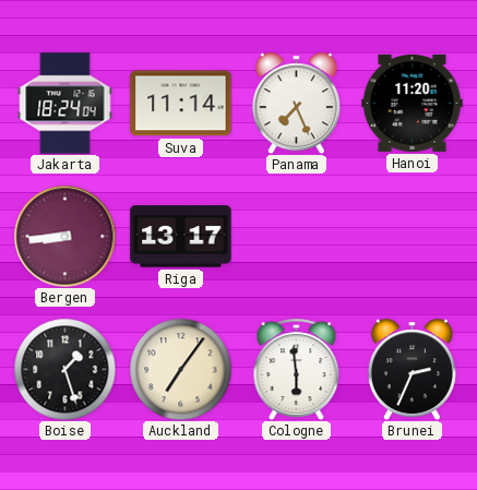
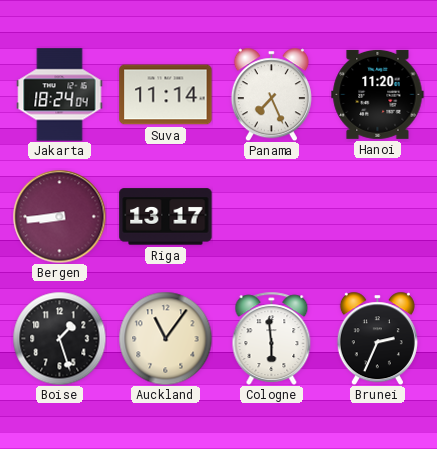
Auckland: 7:06 -> 11:06 (165, 338)
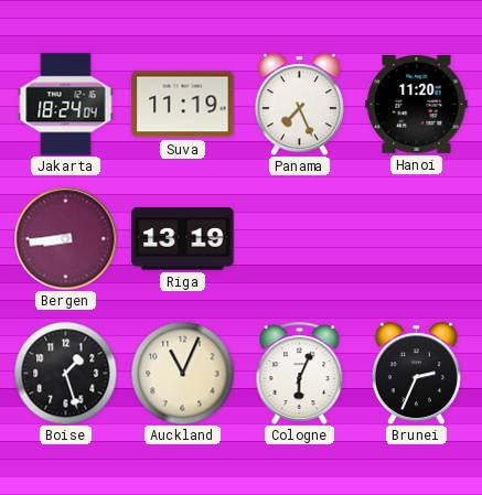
Suva: 11:14 -> 11:19 (183, 105)
Riga: 13:17 -> 13:19 (183, 239)
Auckland: 11:06 -> 11:04 (182, 373)
Cologne: 5:59 -> 6:04 (300, 373)
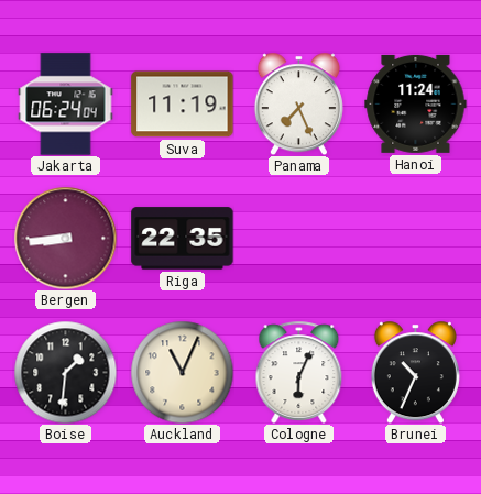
Jakarta: 18:24 -> 06:24 (66, 105)
Hanoi: 11:20 -> 11:24 (416, 103)
Riga: 13:19 -> 22:35 (183, 239)
Boise: 1:27 -> 1:31 (65, 372)
Brunei: 2:34 -> 10:34 (415, 372)
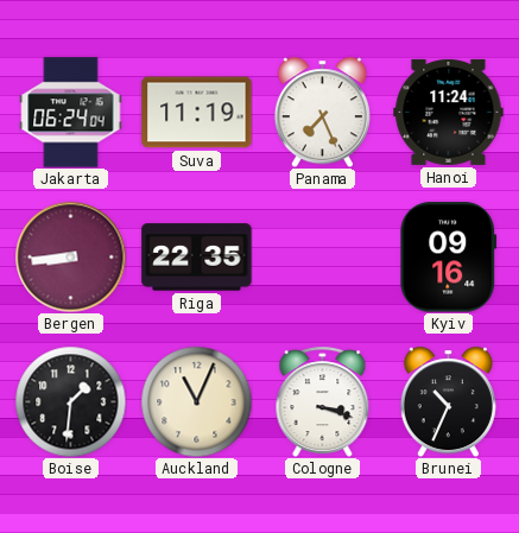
Kyiv: none -> 09:16 (449, 258)
Cologne: 6:04 -> 3:18 (323, 401)
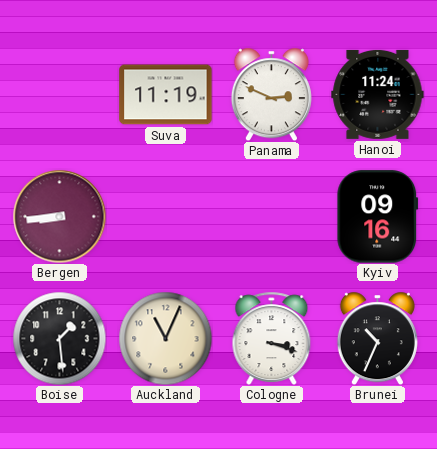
Jakarta: 06:24 -> none (71, 113)
Panama: 7:26 -> 2:49 (271, 94)
Riga: 22:35 -> none (197, 258)
Boise: 1:31 -> 1:29 (59, 338)
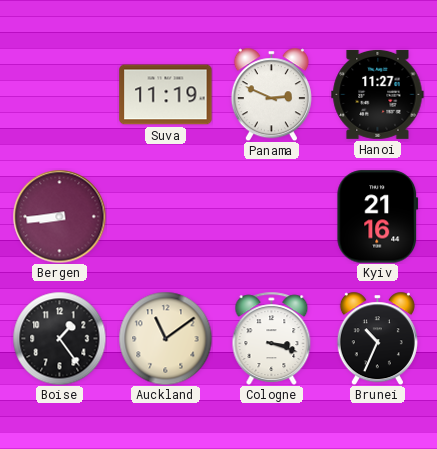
Hanoi: 11:24 -> 11:27 (378, 94)
Kyiv: 09:16 -> 21:16 (378, 217)
Boise: 1:29 -> 1:24 (59, 338)
Auckland: 11:04 -> 11:09 (165, 338)
